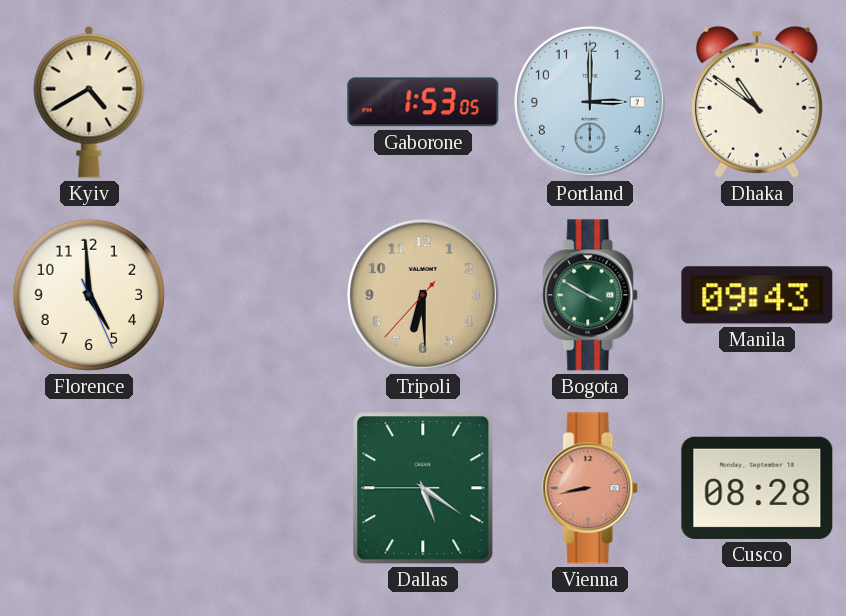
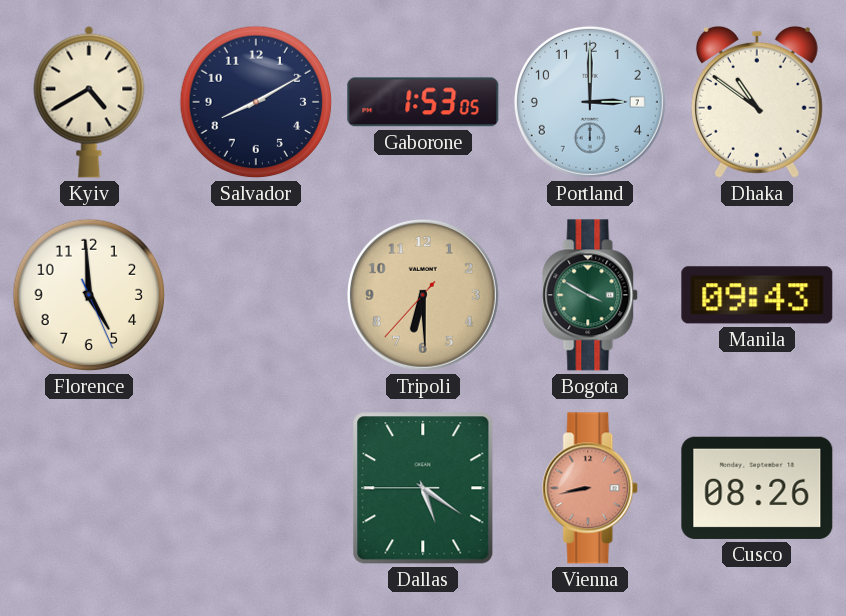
Salvador: none -> 8:10 (256, 102)
Cusco: 08:28 -> 08:26 (757, 488)
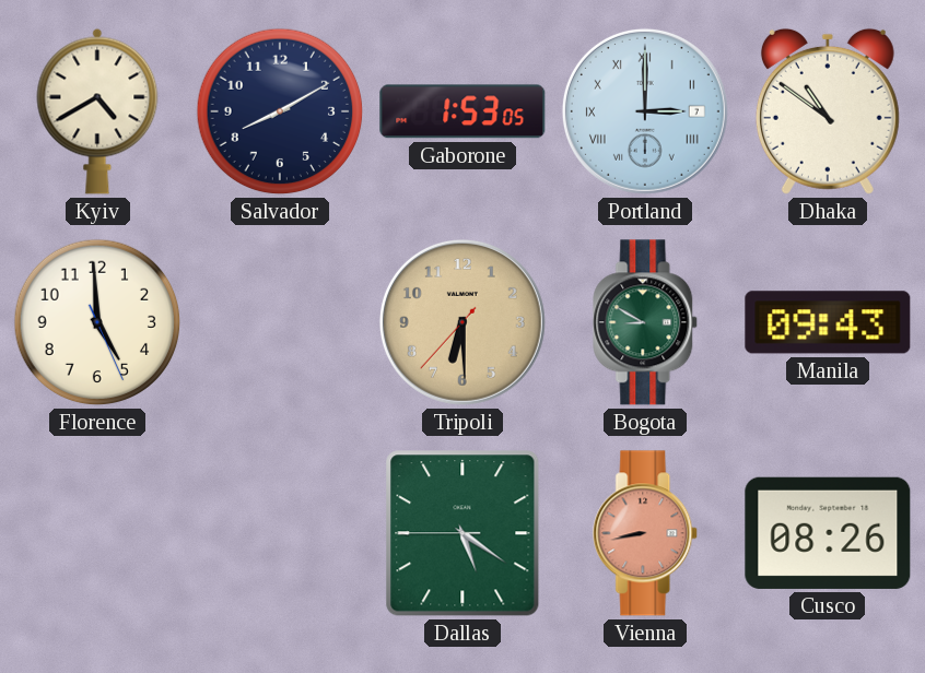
Portland numerals: Arabic -> Roman (645, 111)
Bogota: 3:50 -> 8:50 (646, 322)
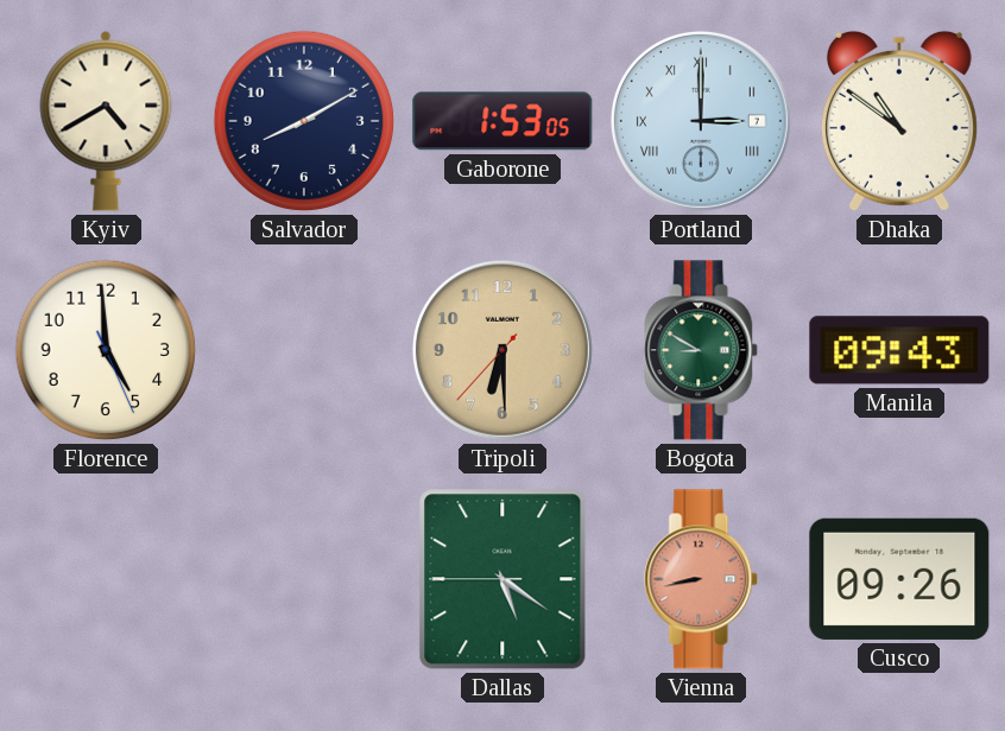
Cusco: 08:26 -> 09:26 (899, 579)
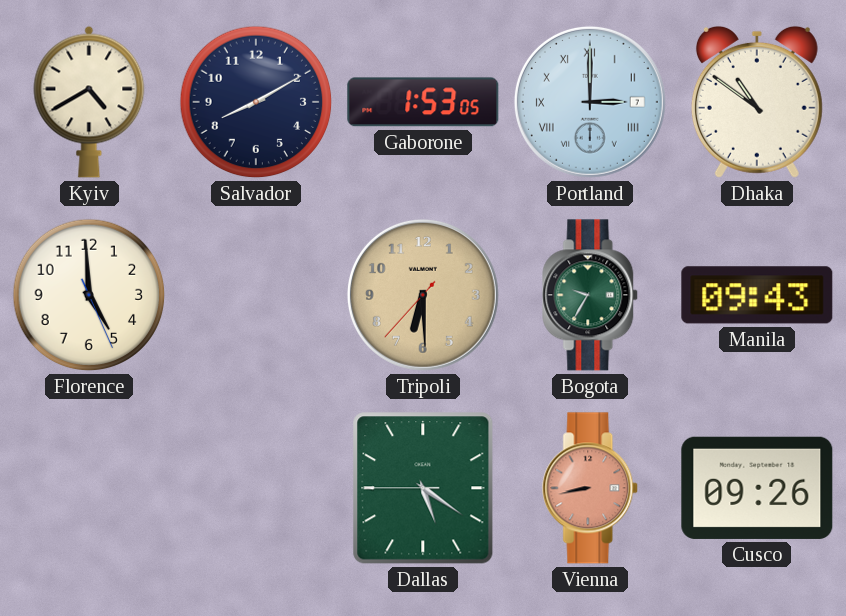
Bogota: 8:50 -> 9:35 (591, 295)
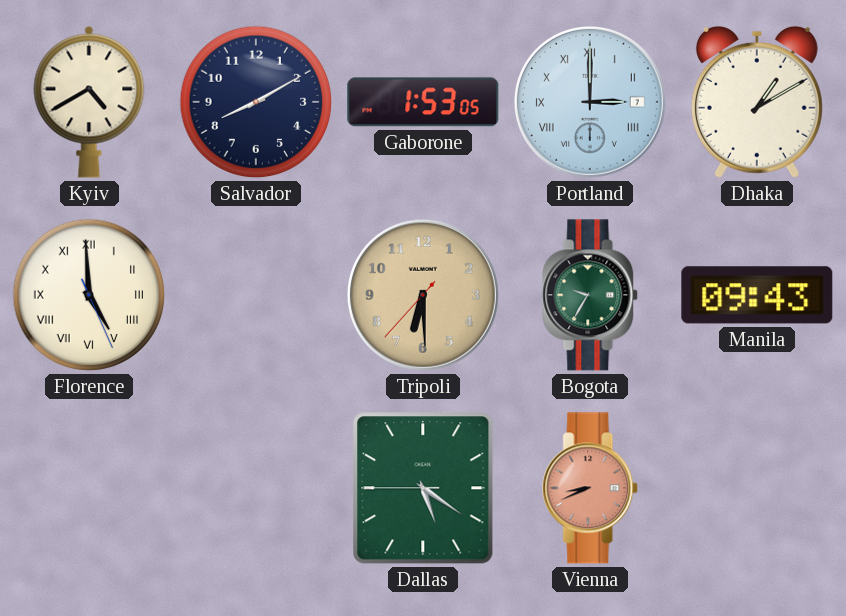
Dhaka: 10:51 -> 1:10 (757, 102)
Florence numerals: Arabic -> Roman (89, 295)
Vienna: 8:43 -> 8:41 (591, 488)
Cusco: 09:26 -> none (757, 488)
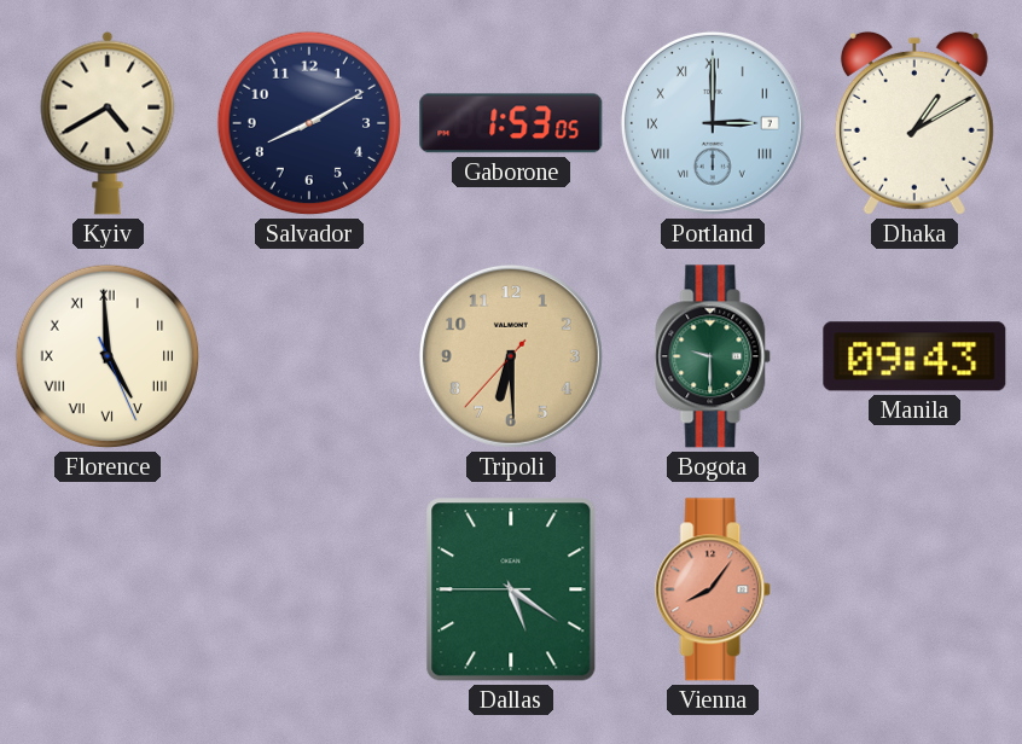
Bogota: 9:35 -> 9:30 (714, 356)
Vienna: 8:41 -> 8:06 (714, 589)
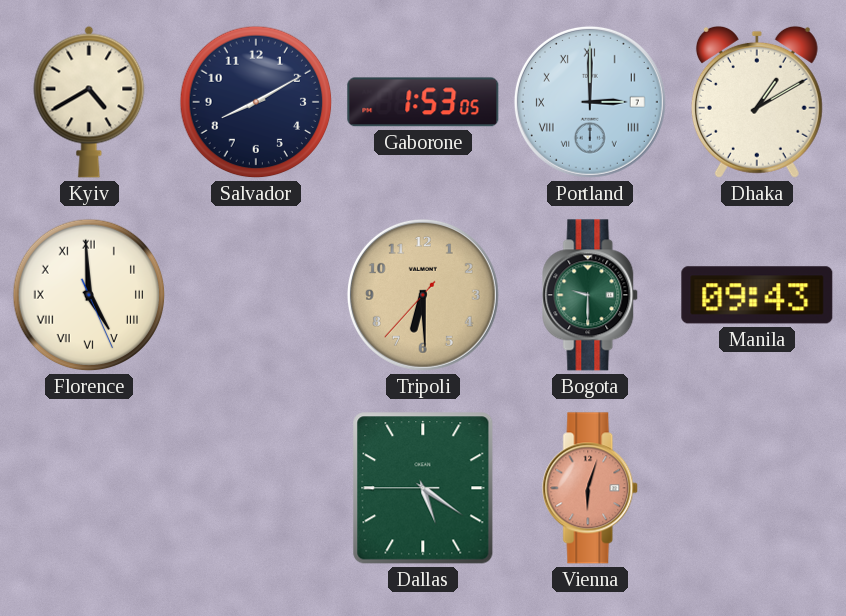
Vienna: 8:06 -> 6:03 (591, 488)
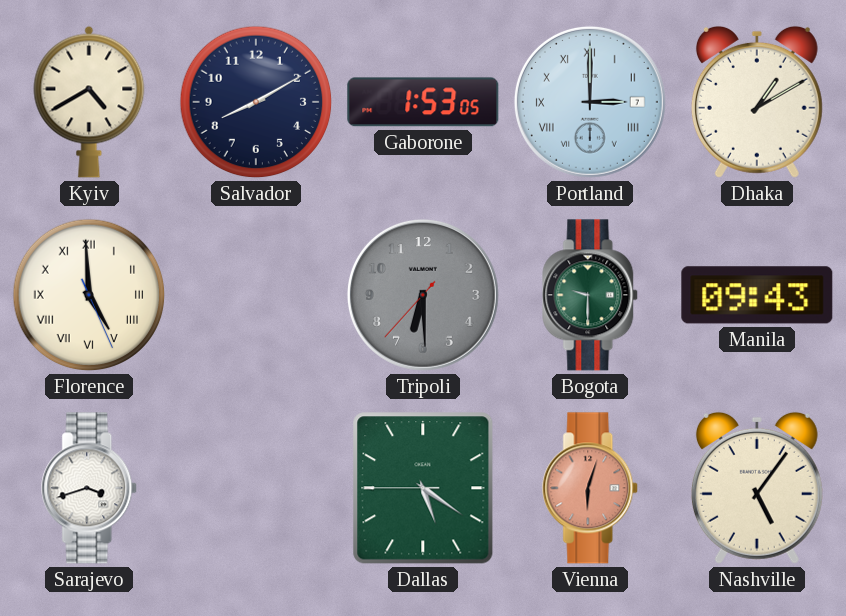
Tripoli dial: champagne -> grey (423, 295)
Sarajevo: none -> 3:42 (90, 488)
Nashville: none -> 5:06 (757, 488)
